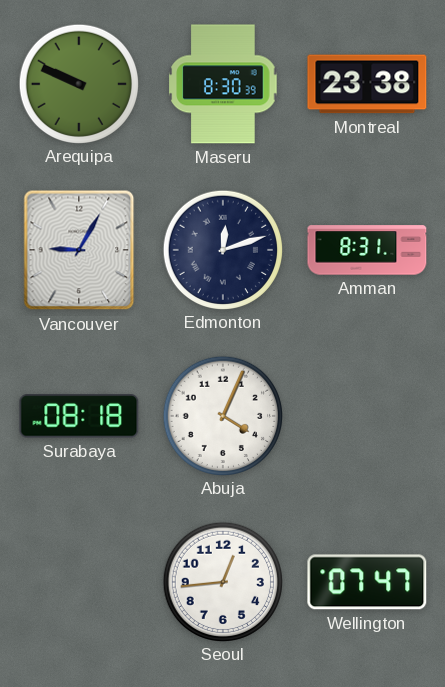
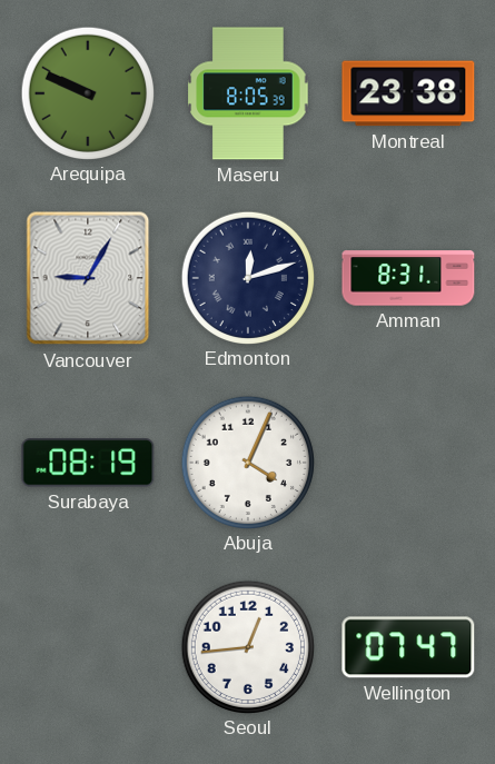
Maseru: 8:30 -> 8:05 (248, 93)
Surabaya: 08:18 -> 08:19 (88, 463)
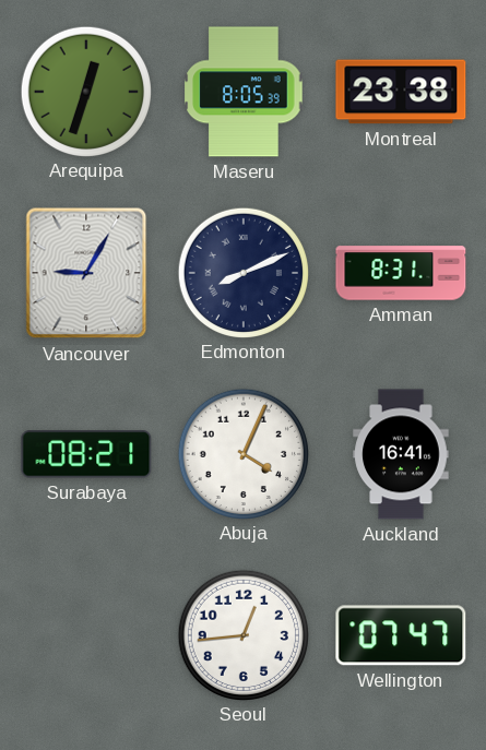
Arequipa: 9:49 -> 12:33 (85, 91)
Edmonton: 12:12 -> 8:11 (242, 272)
Surabaya: 08:19 -> 08:21 (86, 454)
Auckland: none -> 16:41 (401, 454)
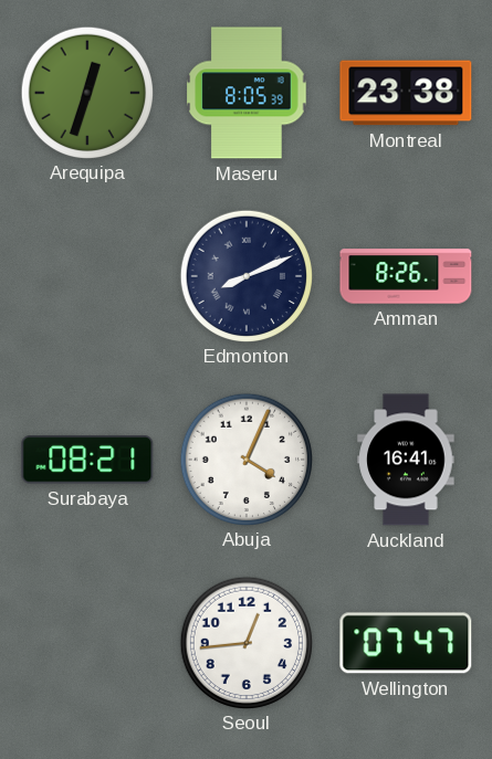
Vancouver: 9:05 -> none (86, 273)
Amman: 8:31 -> 8:26 (406, 276)
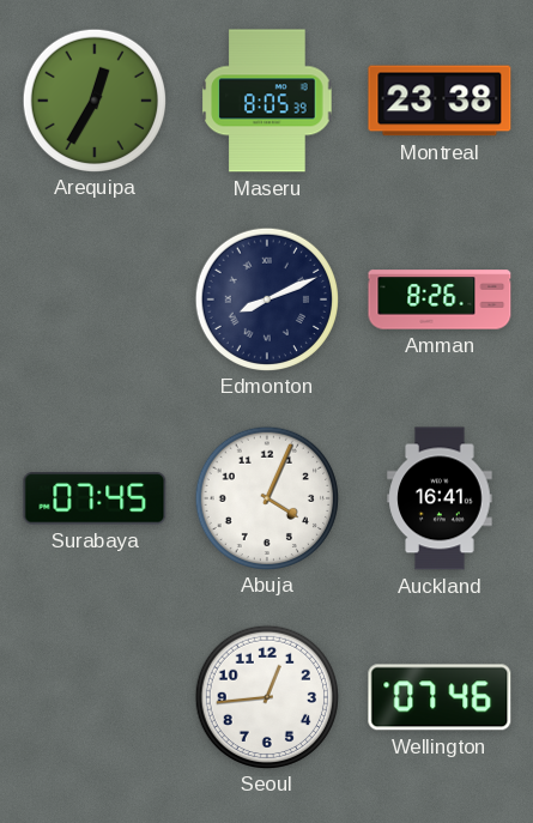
Arequipa: 12:33 -> 12:35 (93, 99)
Surabaya: 08:21 -> 07:45 (95, 498)
Wellington: 07:47 -> 07:46 (440, 697)
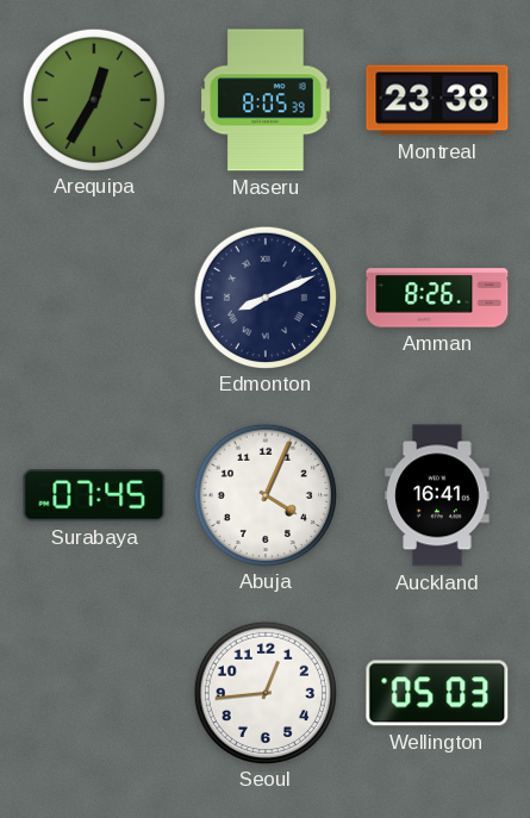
Wellington: 07:46 -> 05:03 (437, 693)
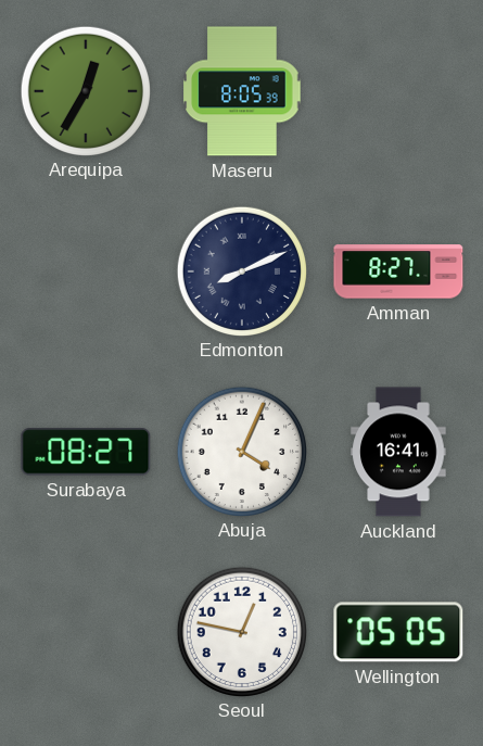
Montreal: 23:38 -> none (437, 100)
Amman: 8:26 -> 8:27 (398, 271)
Surabaya: 07:45 -> 08:27 (86, 452)
Seoul: 12:44 -> 12:47 (241, 631)
Wellington: 05:03 -> 05:05 (398, 632)
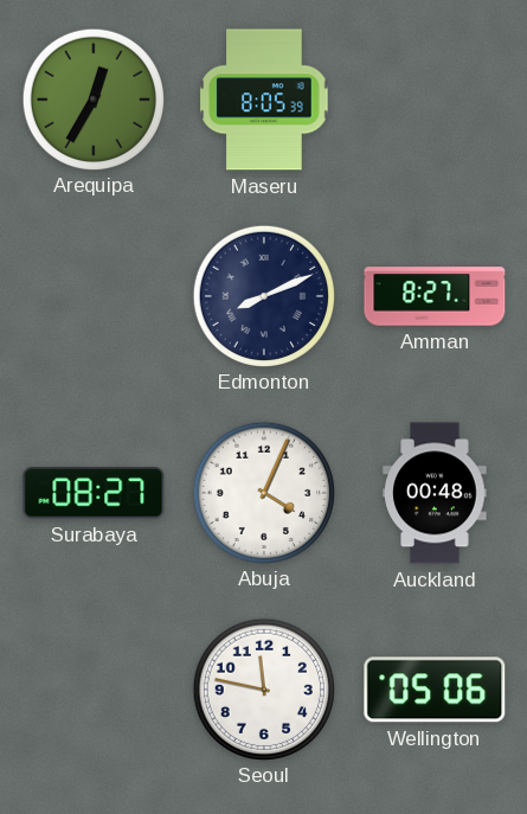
Auckland: 16:41 -> 00:48 (435, 493)
Seoul: 12:47 -> 11:47 (263, 688)
Wellington: 05:05 -> 05:06 (435, 690)
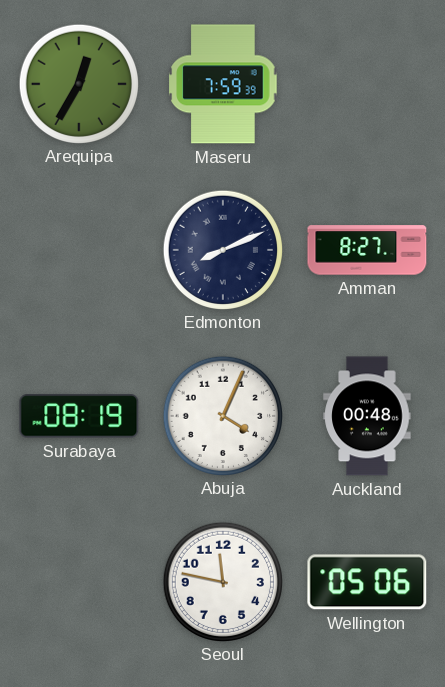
Maseru: 8:05 -> 7:59 (223, 84)
Surabaya: 08:27 -> 08:19 (79, 416)
